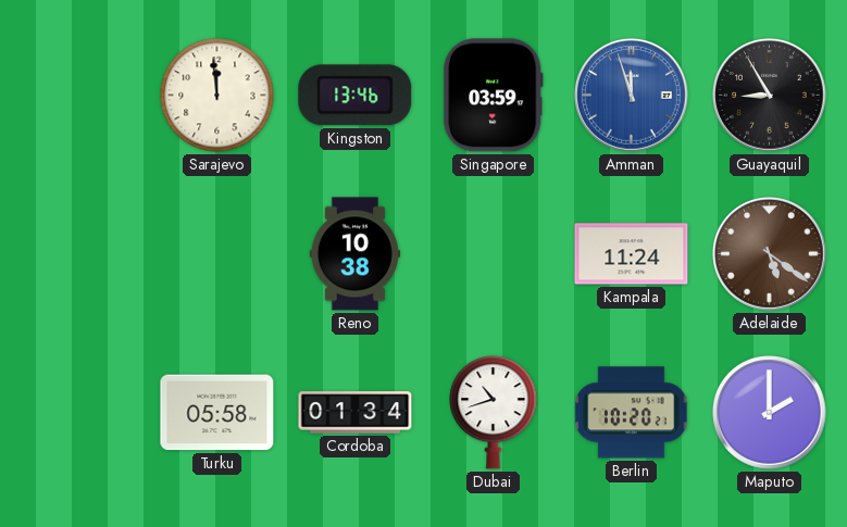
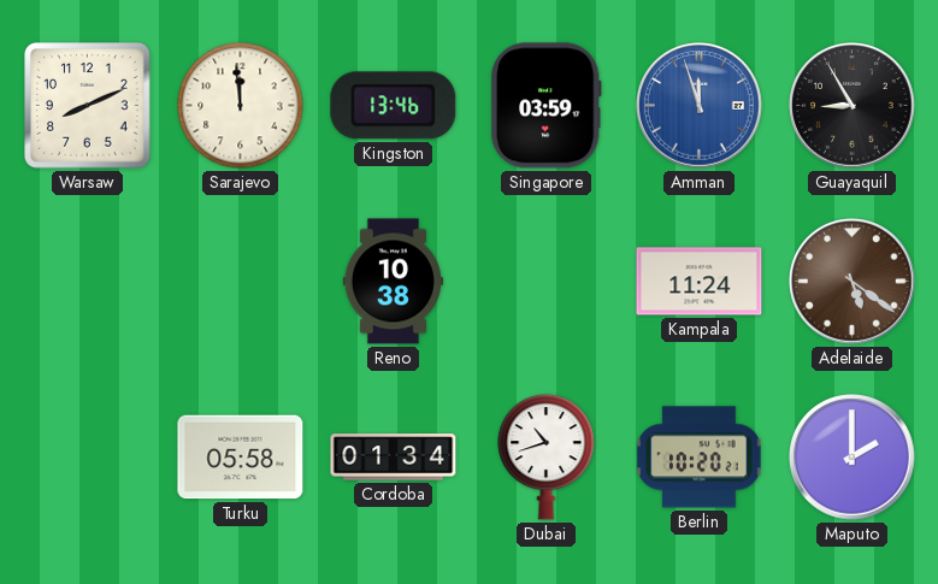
Warsaw: none -> 8:11 (88, 106)
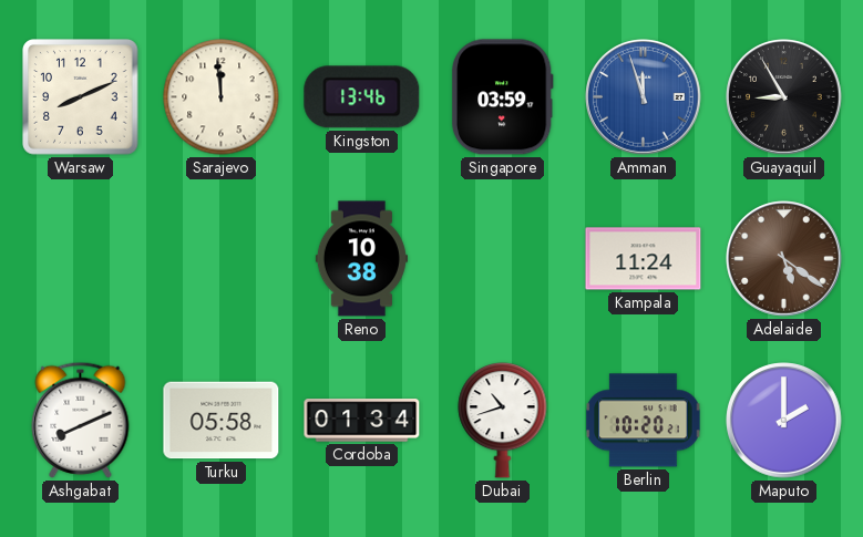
Ashgabat: none -> 8:11 (81, 420)
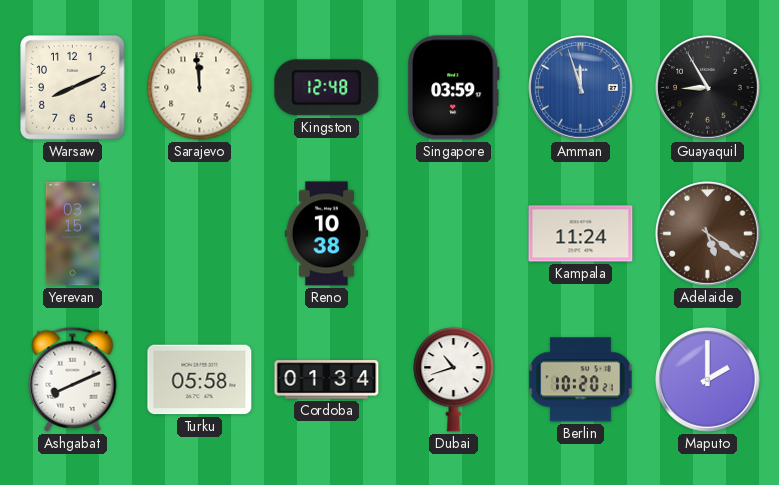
Kingston: 13:46 -> 12:48 (327, 88)
Yerevan: none -> 03:15 (73, 234)
